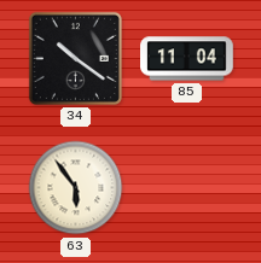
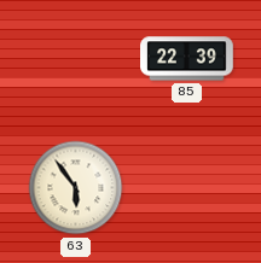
34: 10:21 -> none (75, 58)
85: 11:04 -> 22:39 (187, 59)
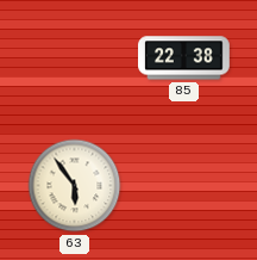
85: 22:39 -> 22:38 (184, 58)
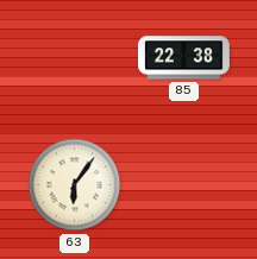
63: 5:54 -> 6:06 (75, 185)
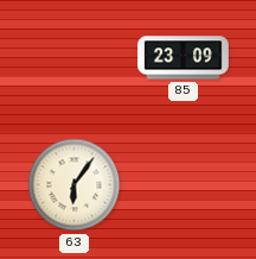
85: 22:38 -> 23:09 (184, 58)
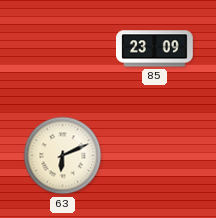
63: 6:06 -> 6:11 (63, 156)
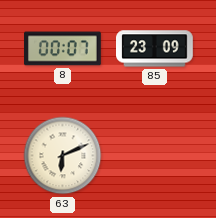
8: none -> 00:07 (63, 49)
